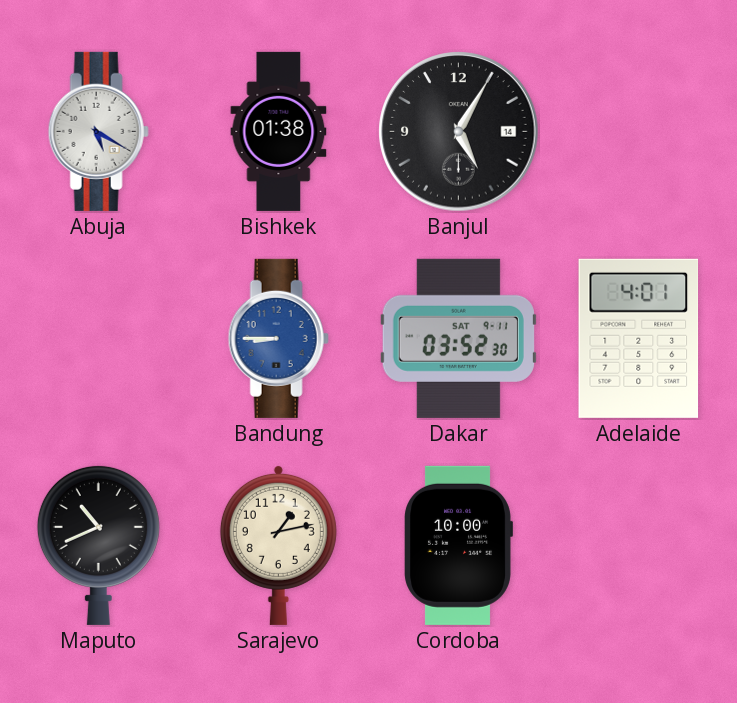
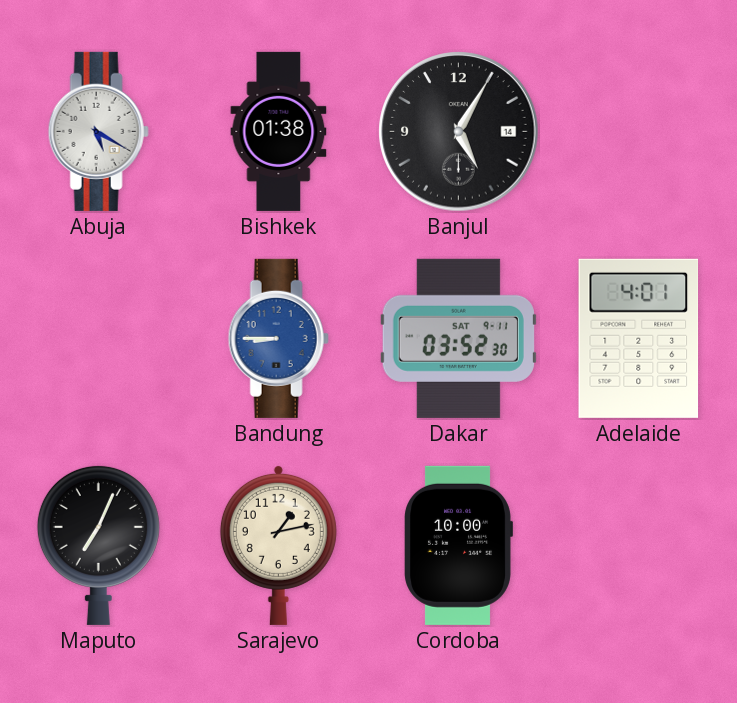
Maputo: 10:41 -> 7:04 (98, 545)
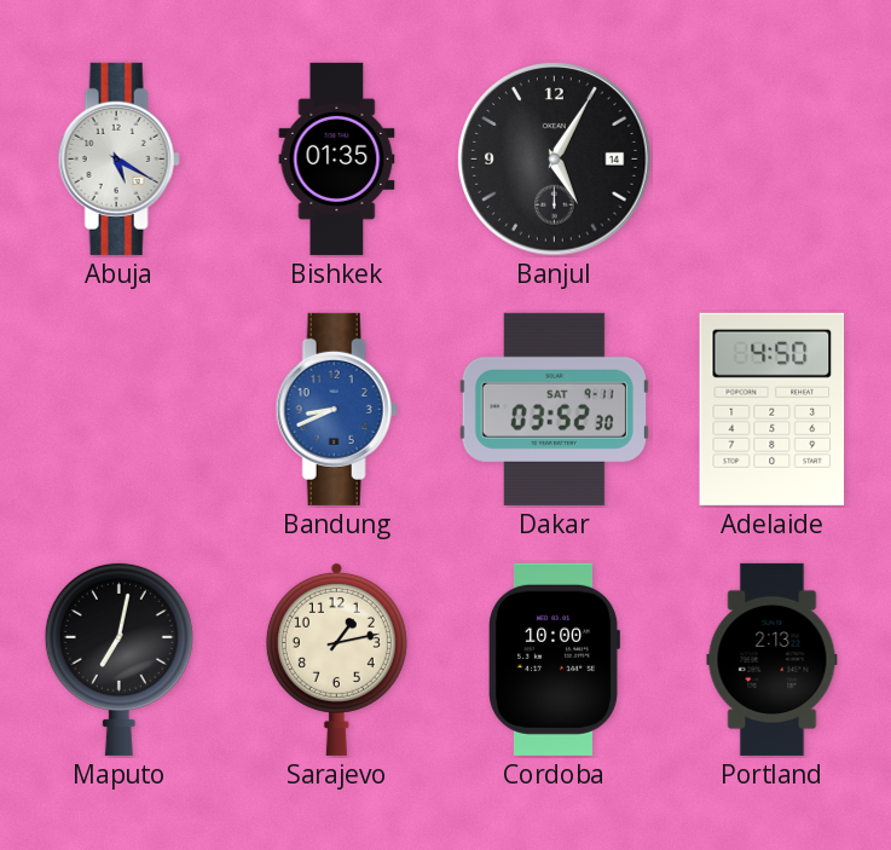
Bishkek: 01:38 -> 01:35 (337, 158)
Bandung: 8:45 -> 8:41 (336, 409)
Adelaide: 4:01 -> 4:50 (773, 409)
Maputo: 7:04 -> 7:02 (118, 659)
Portland: none -> 2:13 (773, 659)
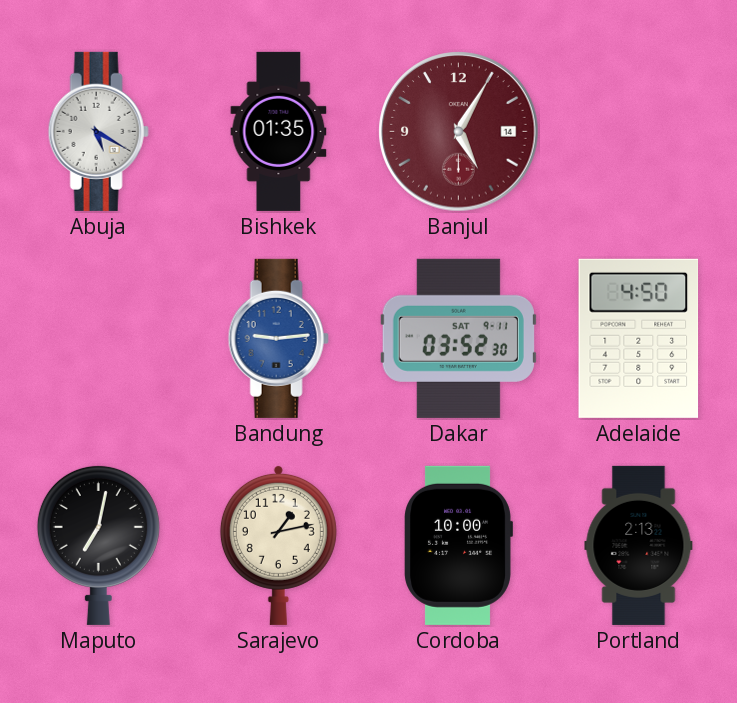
Banjul dial: black -> burgundy (459, 132)
Bandung: 8:41 -> 9:14 (278, 338)
